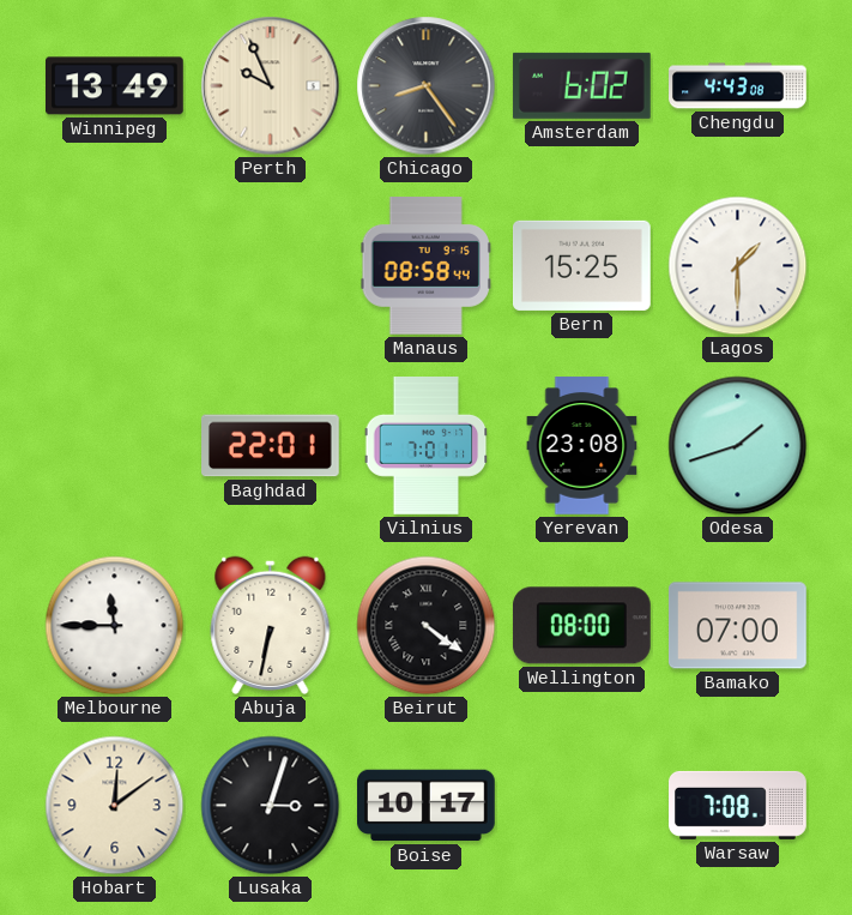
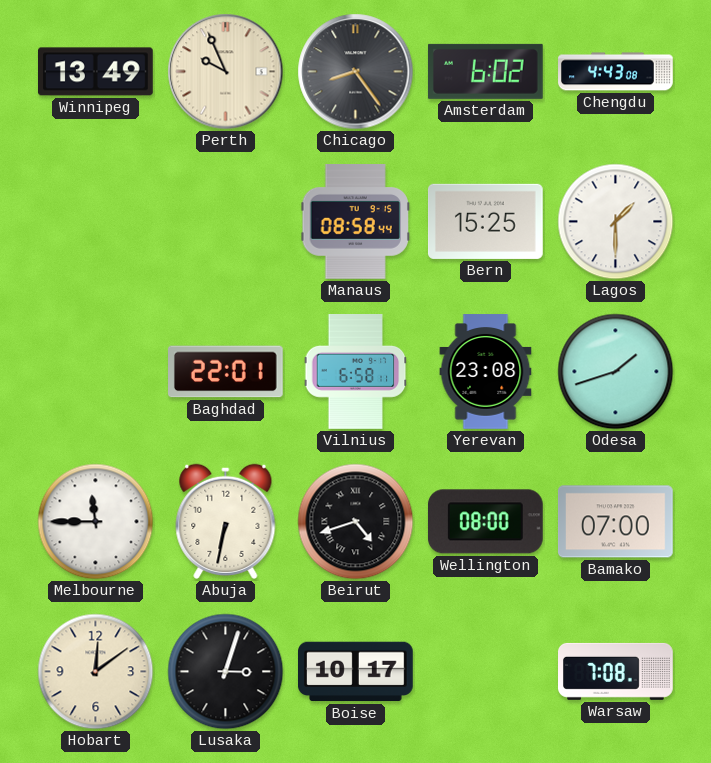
Vilnius: 7:01 -> 6:58 (356, 372)
Beirut: 4:21 -> 4:42 (356, 522)
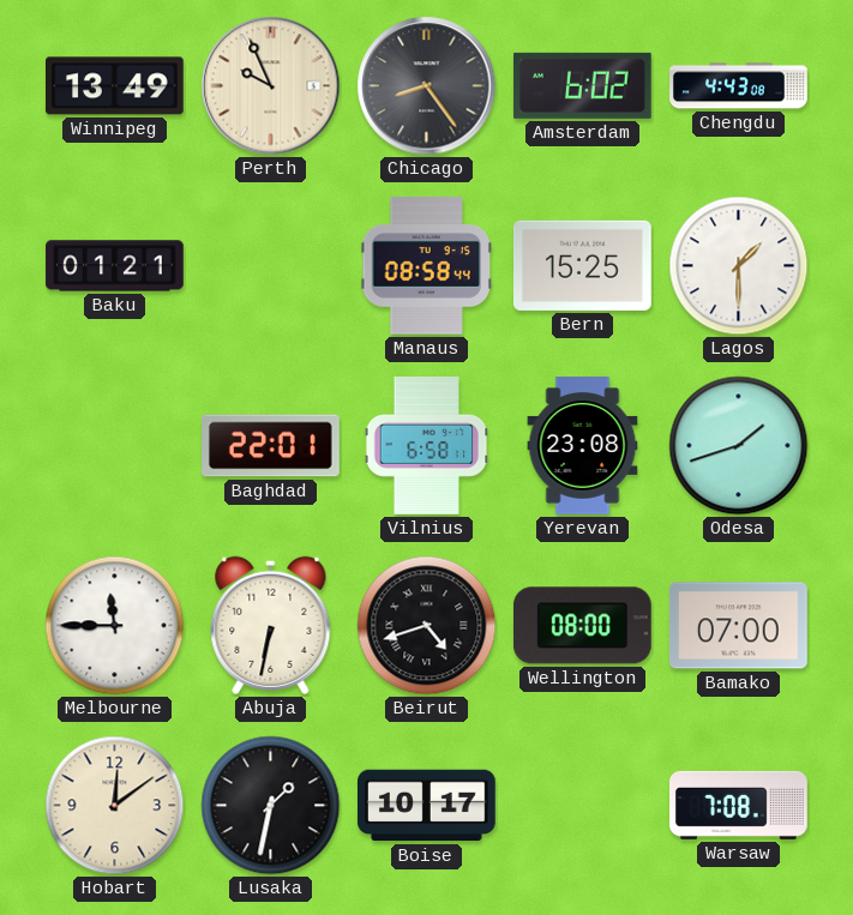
Baku: none -> 01:21 (115, 266)
Lusaka: 3:03 -> 1:32 (271, 806)
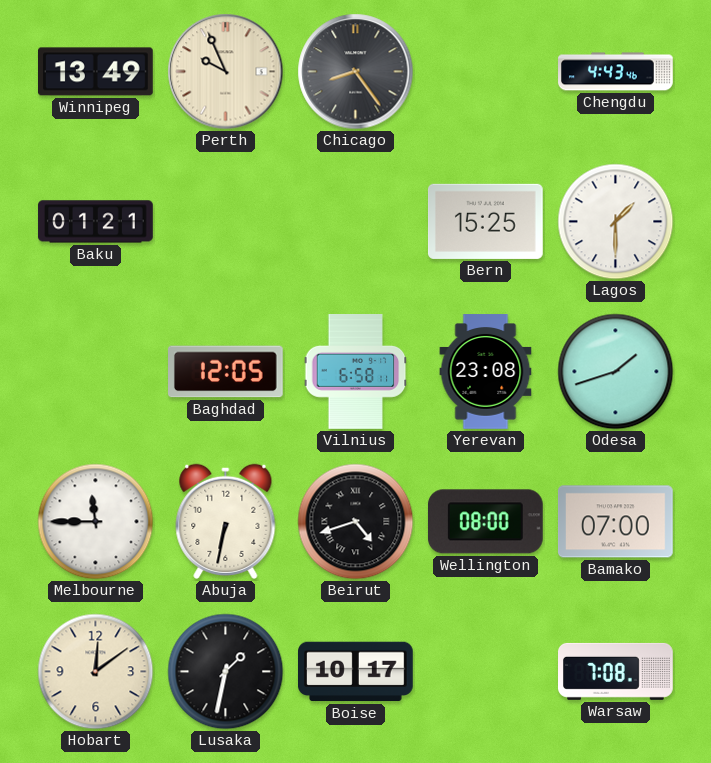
Amsterdam: 6:02 -> none (582, 85)
Chengdu: 4:43:08 -> 4:43:46 (616, 72)
Manaus: 08:58 -> none (426, 266)
Baghdad: 22:01 -> 12:05 (226, 372)
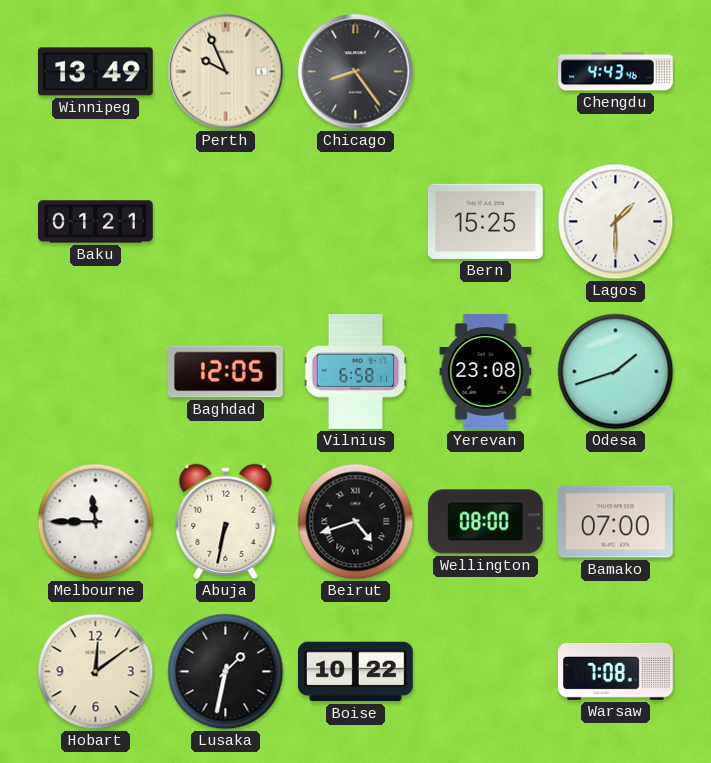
Boise: 10:17 -> 10:22 (356, 672)
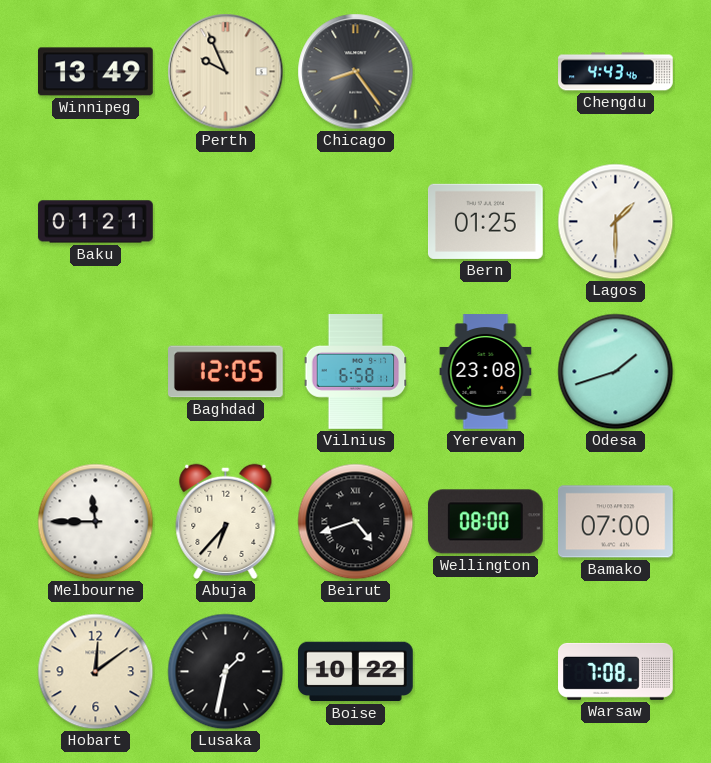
Bern: 15:25 -> 01:25 (486, 221)
Abuja: 6:32 -> 6:37 (226, 521)
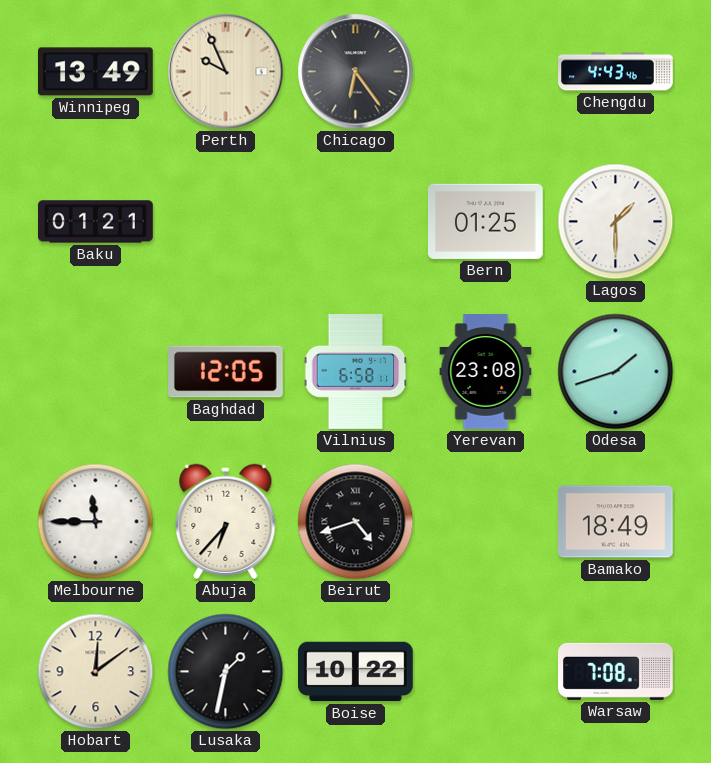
Chicago: 8:24 -> 6:24 (356, 72)
Wellington: 08:00 -> none (485, 522)
Bamako: 07:00 -> 18:49 (616, 522)
